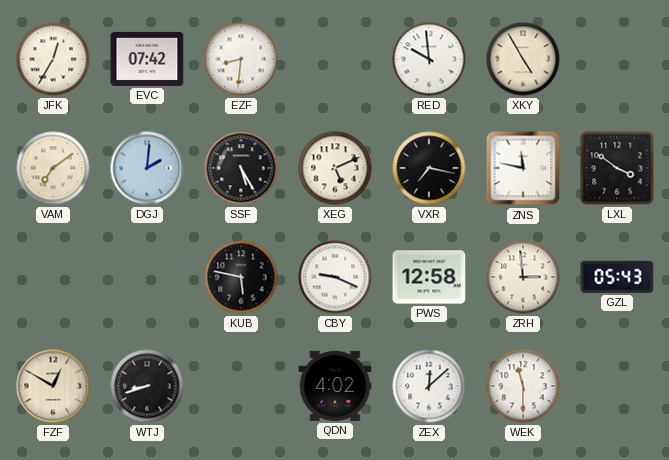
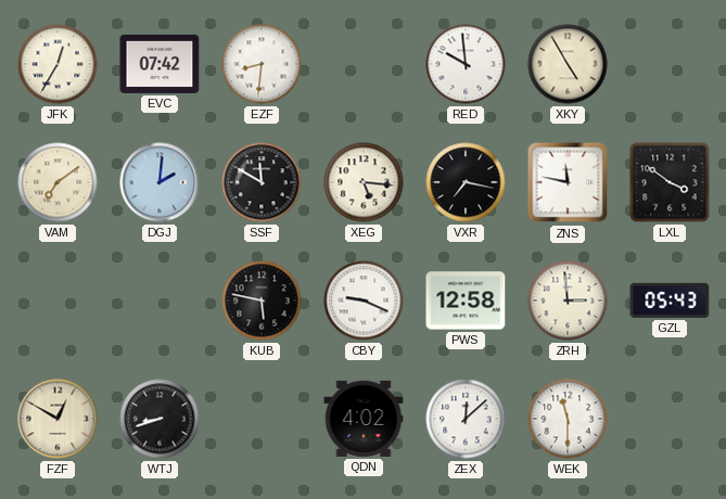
SSF: 5:25 -> 11:50 (262, 182)
XEG: 5:11 -> 5:16 (364, 182)
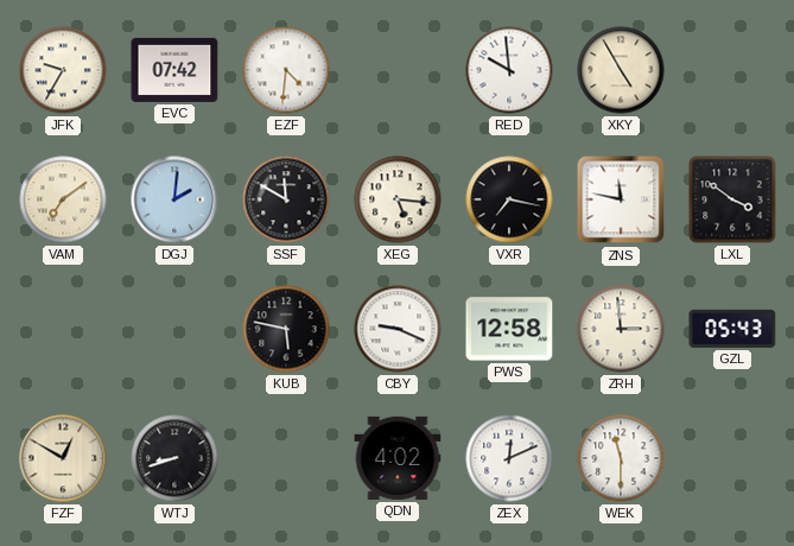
JFK: 12:35 -> 9:35 (63, 70)
EZF: 8:31 -> 4:31 (286, 70)
ZEX: 12:08 -> 12:11 (509, 458)
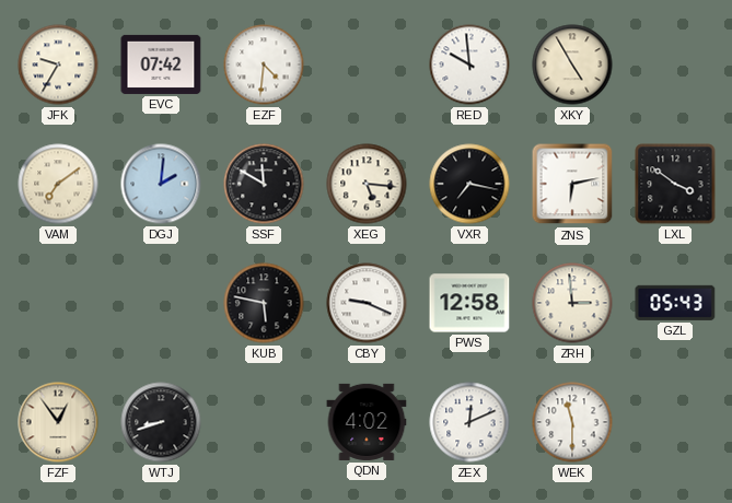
ZNS: 11:47 -> 6:13 (572, 184)
FZF: 12:50 -> 12:54 (58, 422)
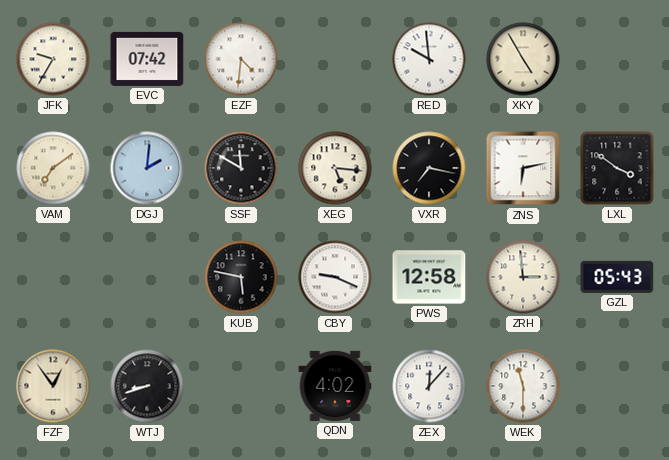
ZEX: 12:11 -> 12:07 (429, 386)
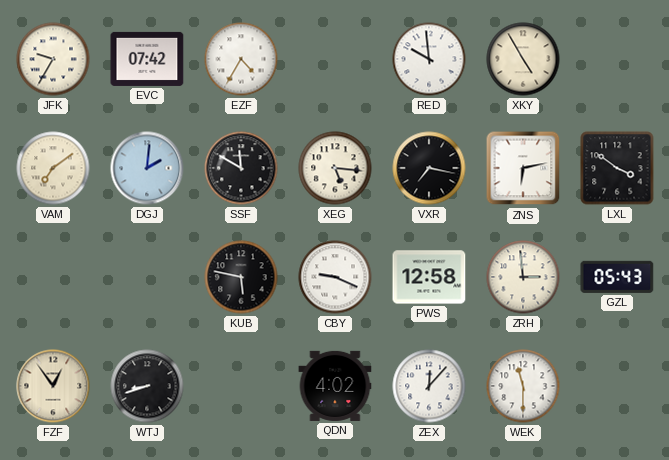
EZF: 4:31 -> 4:35 (241, 59)
